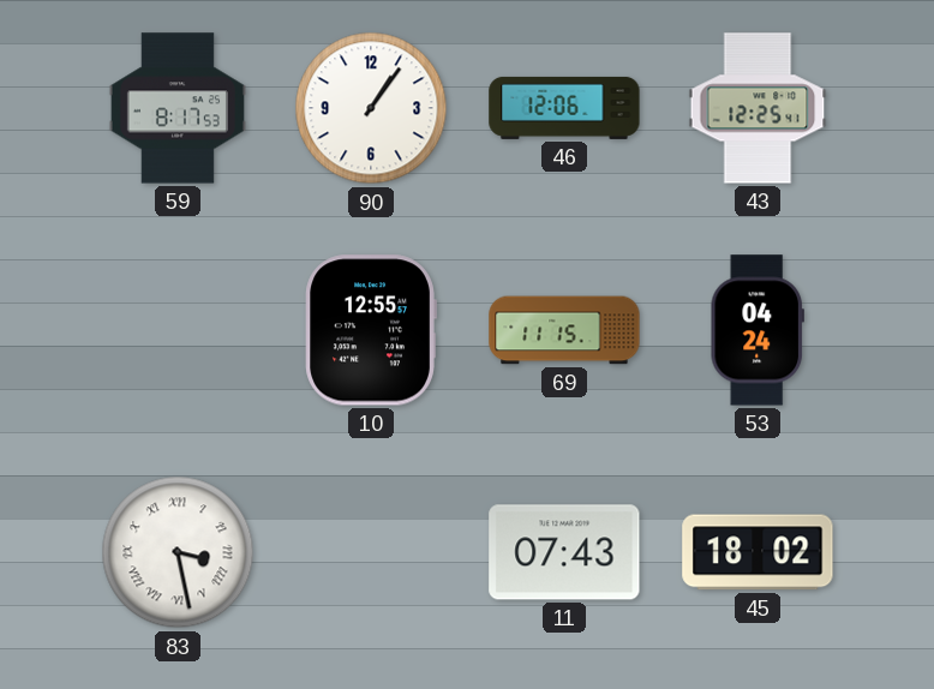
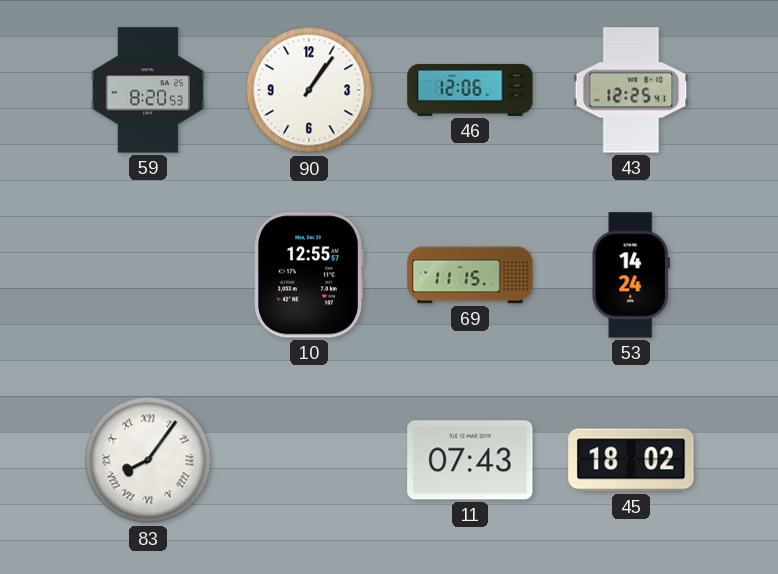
59: 8:17 -> 8:20 (148, 90)
53: 04:24 -> 14:24 (631, 275)
83: 3:28 -> 8:06 (148, 460)
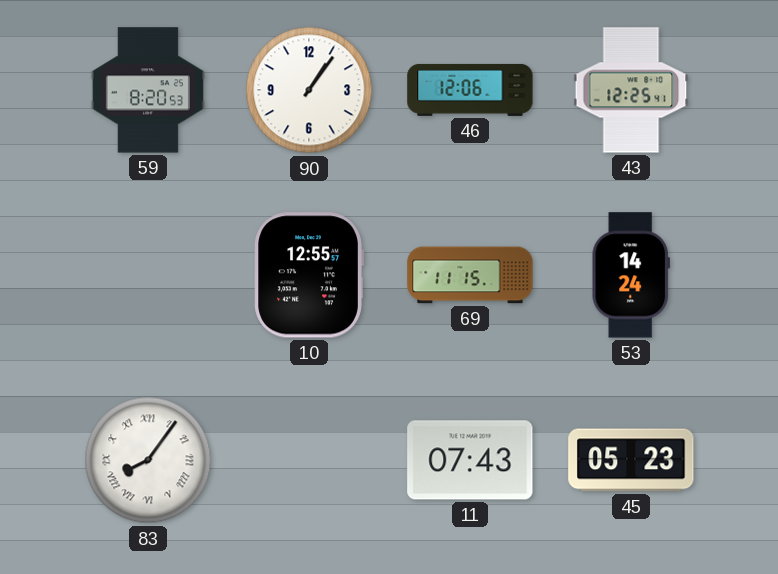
45: 18:02 -> 05:23 (631, 460)
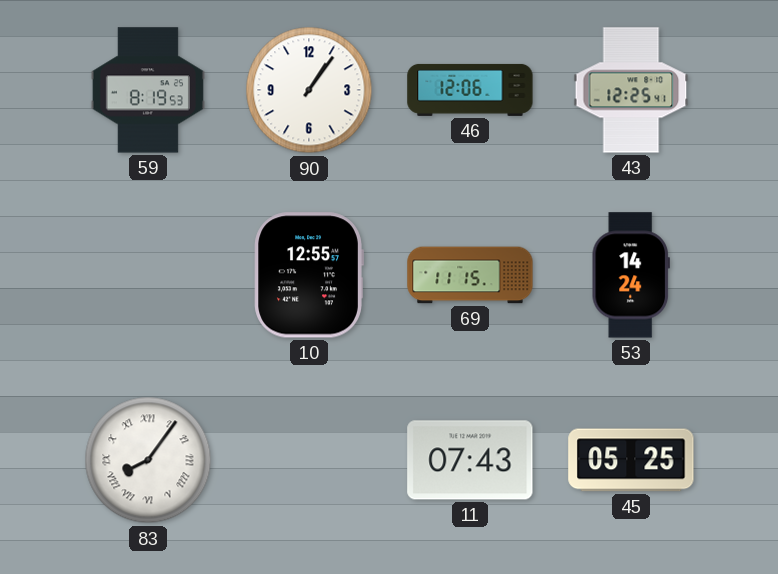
59: 8:20 -> 8:19 (148, 90)
45: 05:23 -> 05:25 (631, 460)
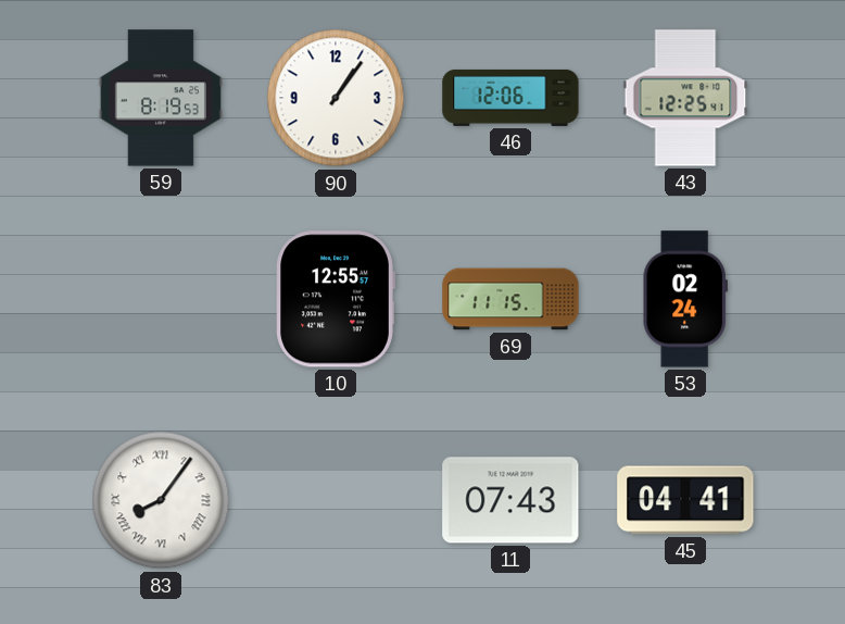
53: 14:24 -> 02:24 (685, 299)
45: 05:25 -> 04:41 (685, 500)
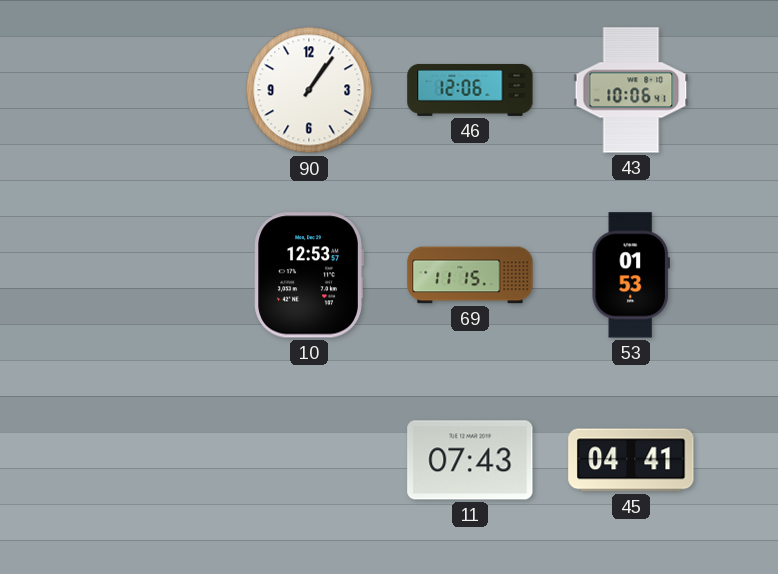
59: 8:19 -> none (161, 98)
43: 12:25 -> 10:06 (631, 90)
10: 12:55 -> 12:53 (309, 275)
53: 02:24 -> 01:53 (631, 275)
83: 8:06 -> none (161, 500)
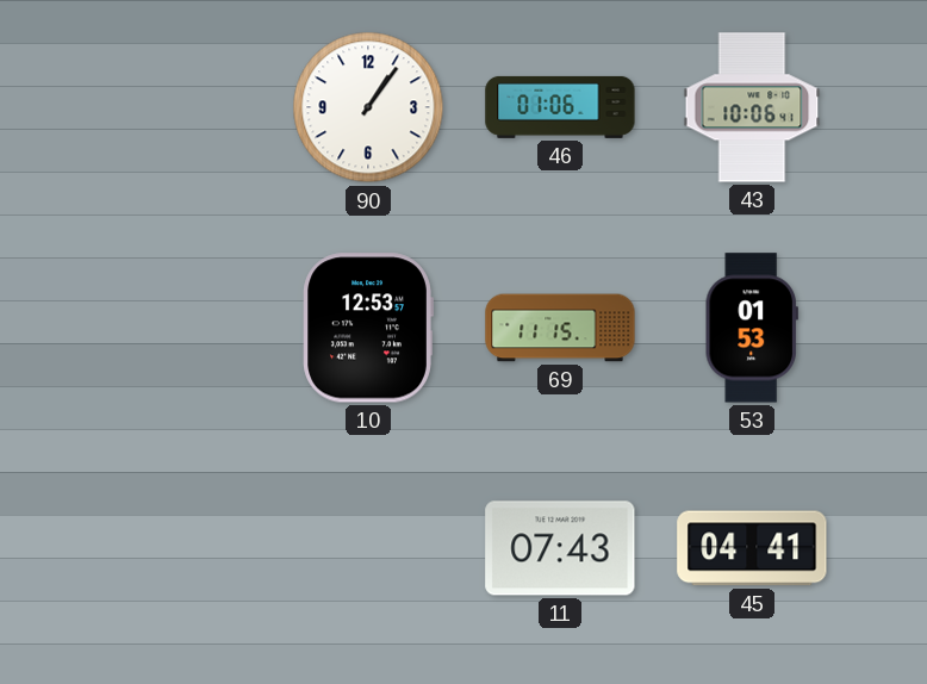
46: 12:06 -> 01:06 (560, 107)
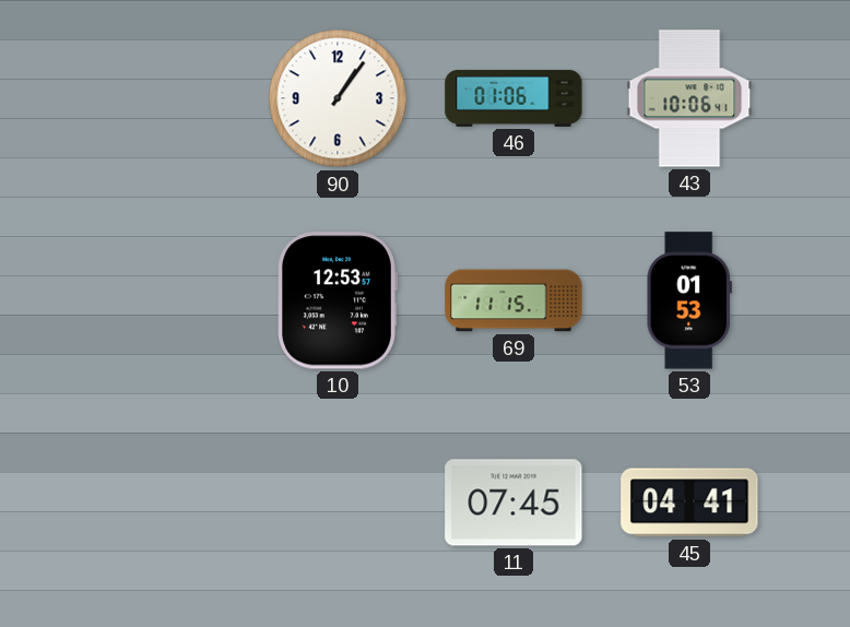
11: 07:43 -> 07:45 (513, 502)
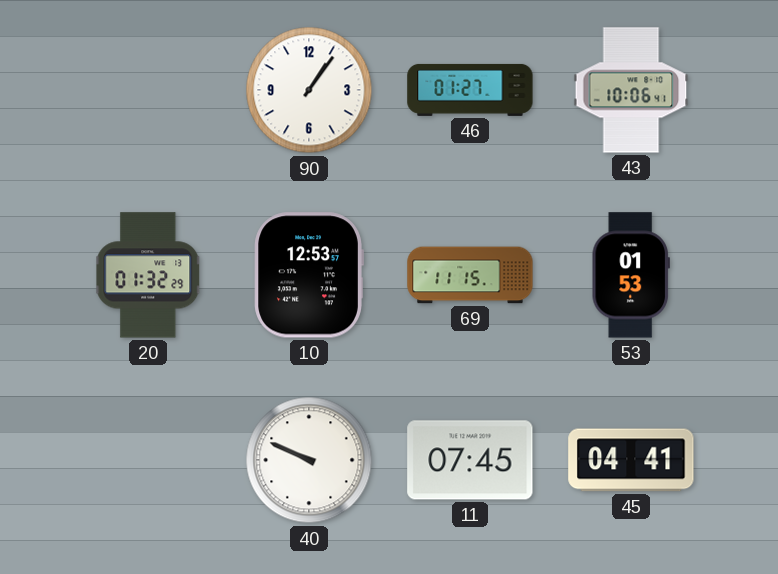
46: 01:06 -> 01:27 (470, 90)
20: none -> 01:32 (148, 275)
40: none -> 9:49 (309, 460)
